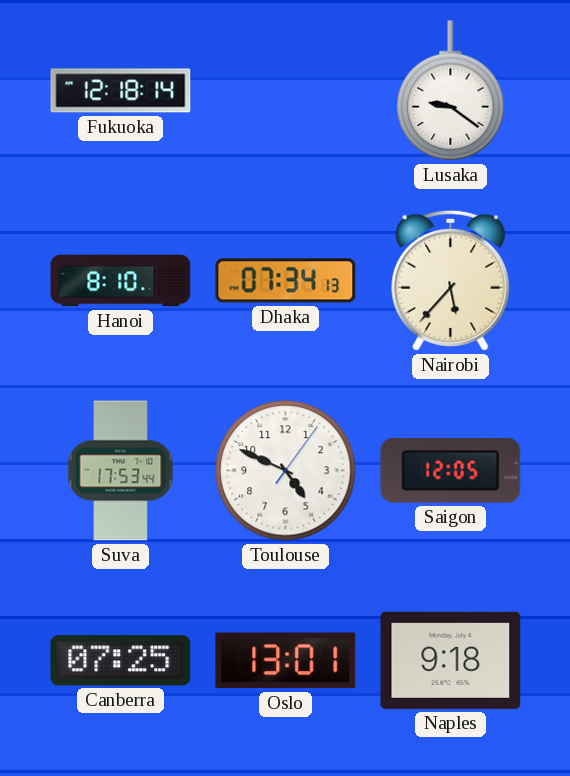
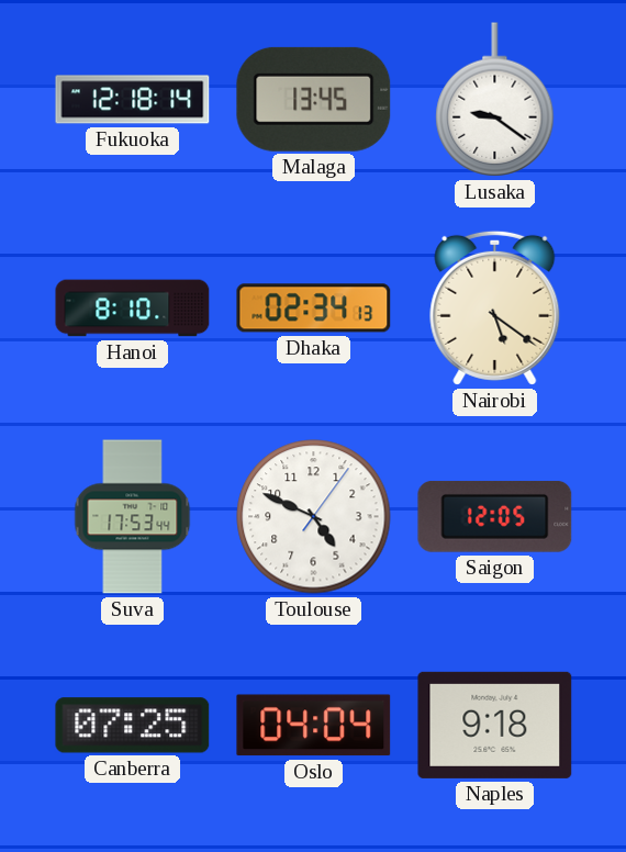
Malaga: none -> 13:45 (314, 99)
Dhaka: 07:34 -> 02:34 (314, 309)
Nairobi: 5:37 -> 5:21 (495, 307)
Oslo: 13:01 -> 04:04 (314, 726)
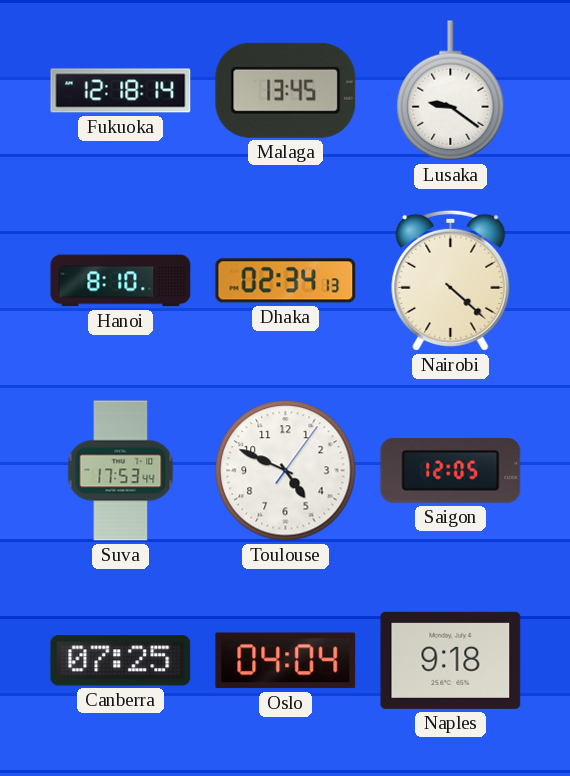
Nairobi: 5:21 -> 4:22 (451, 280)
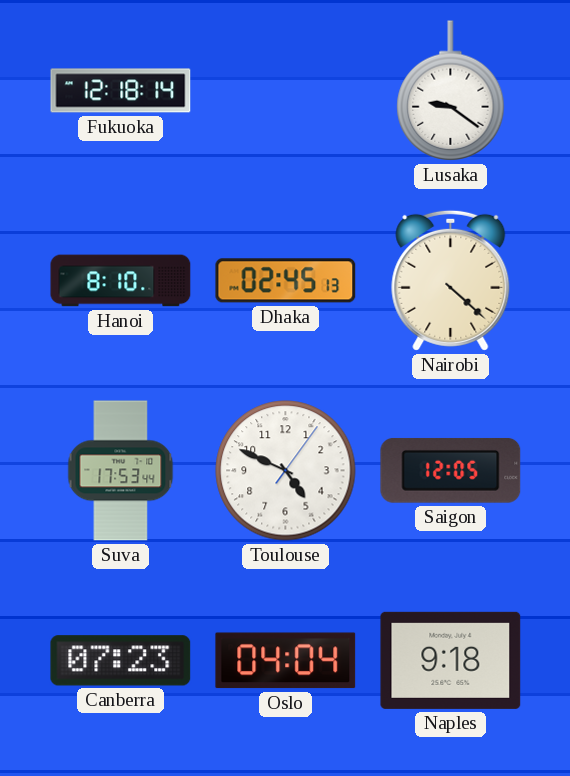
Malaga: 13:45 -> none (286, 90)
Dhaka: 02:34 -> 02:45 (286, 281)
Canberra: 07:25 -> 07:23 (121, 661)
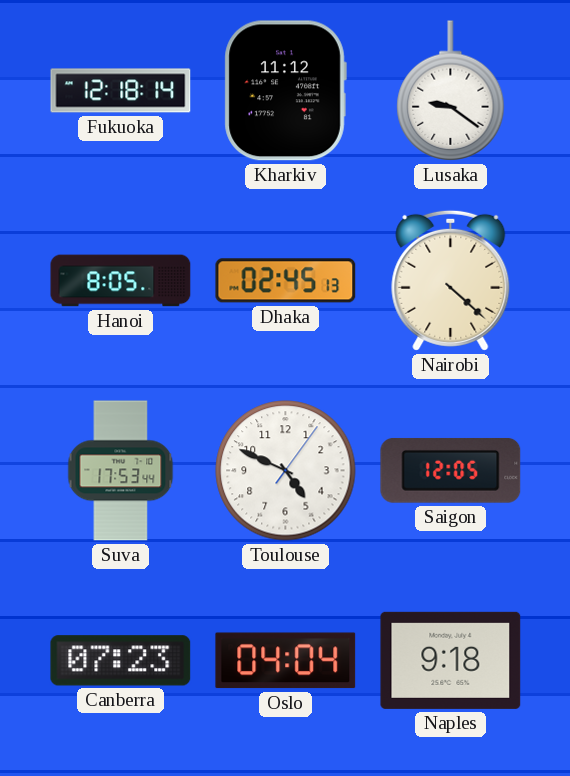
Kharkiv: none -> 11:12 (285, 91)
Hanoi: 8:10 -> 8:05 (121, 281)
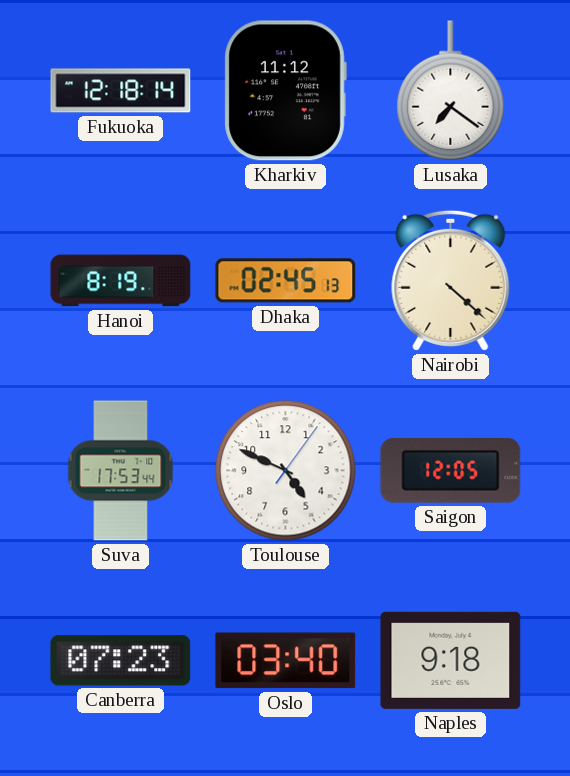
Lusaka: 9:21 -> 7:21 (451, 91)
Hanoi: 8:05 -> 8:19 (121, 281)
Oslo: 04:04 -> 03:40 (286, 661)
